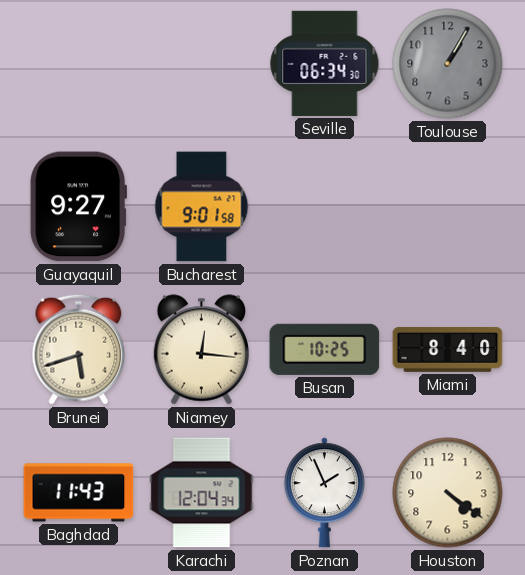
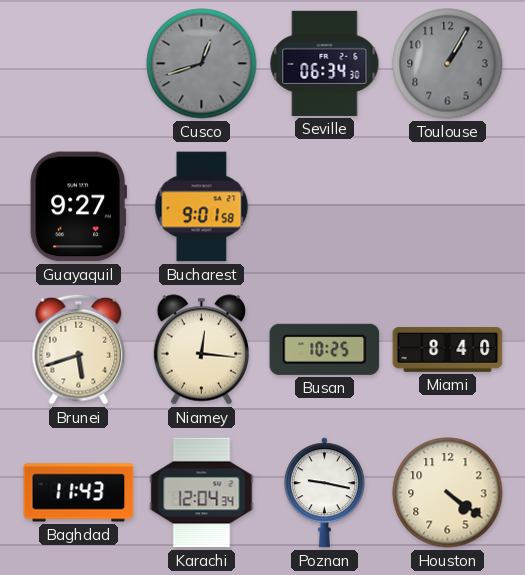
Cusco: none -> 12:42 (202, 64)
Poznan: 1:56 -> 9:17 (324, 493)
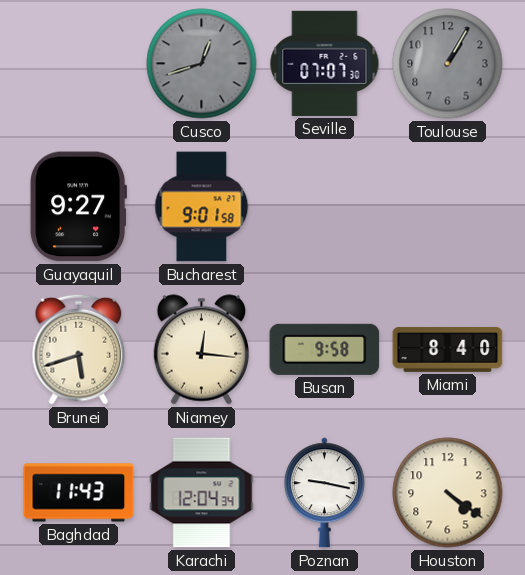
Seville: 06:34 -> 07:07 (325, 63)
Busan: 10:25 -> 9:58 (325, 349)
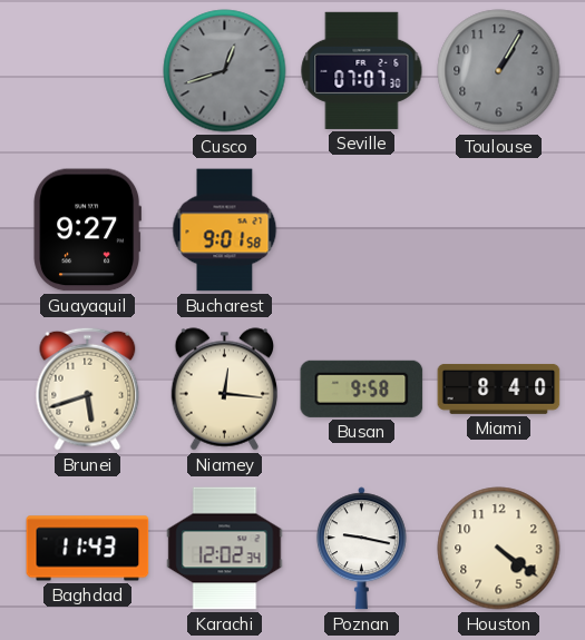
Karachi: 12:04 -> 12:02 (225, 549)
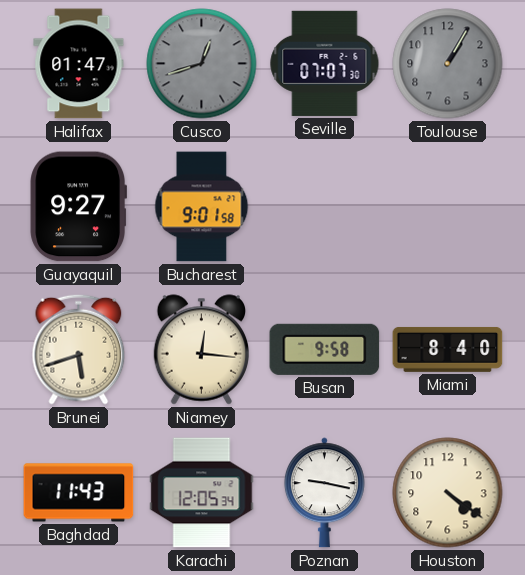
Halifax: none -> 01:47 (79, 64)
Karachi: 12:02 -> 12:05 (202, 493)
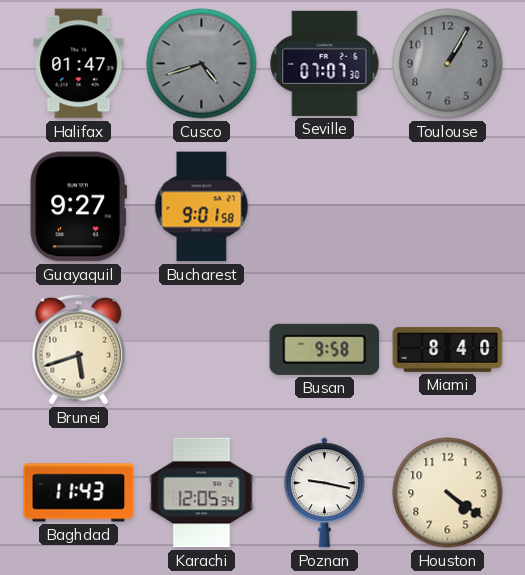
Cusco: 12:42 -> 4:42 (202, 64)
Niamey: 12:16 -> none (201, 350)
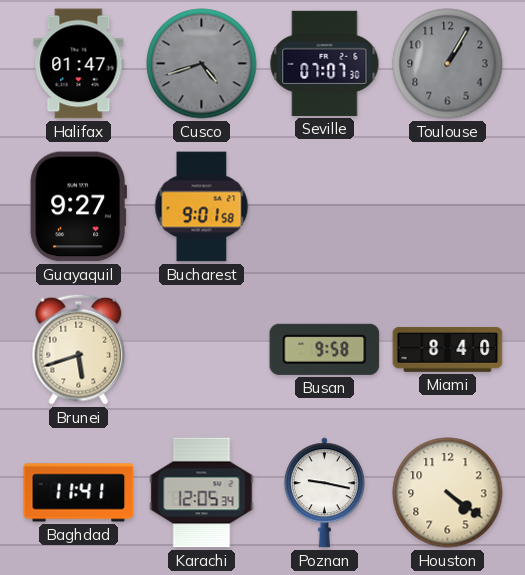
Baghdad: 11:43 -> 11:41 (79, 493)
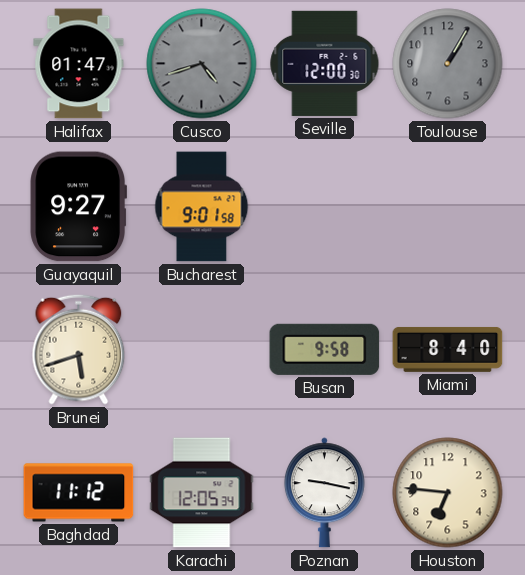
Seville: 07:07 -> 12:00 (325, 63)
Baghdad: 11:41 -> 11:12 (79, 493)
Houston: 4:21 -> 6:46 (448, 493)
